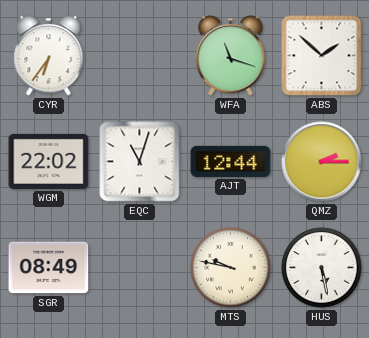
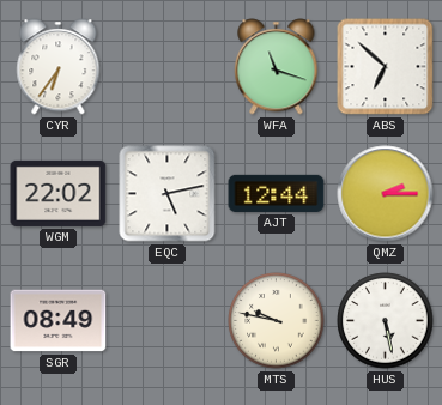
ABS: 1:52 -> 6:52 (386, 67)
EQC: 11:03 -> 5:13 (168, 194)
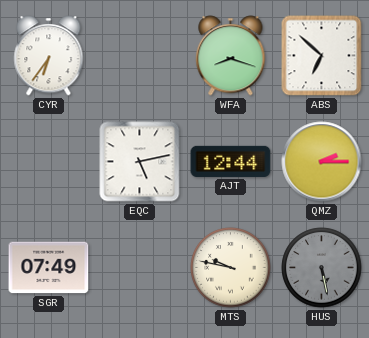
WFA: 11:18 -> 8:18 (231, 56)
WGM: 22:02 -> none (59, 193)
SGR: 08:49 -> 07:49 (49, 268)
HUS dial: white -> grey (322, 268)
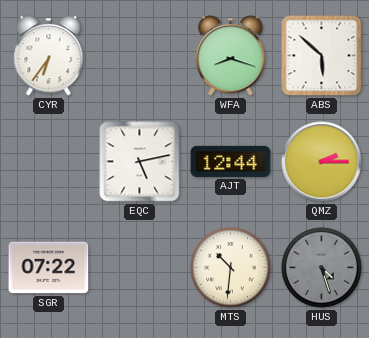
ABS: 6:52 -> 5:52 (322, 56)
SGR: 07:49 -> 07:22 (49, 268)
MTS: 9:47 -> 10:31 (231, 268)
HUS: 5:28 -> 4:27 (322, 268)
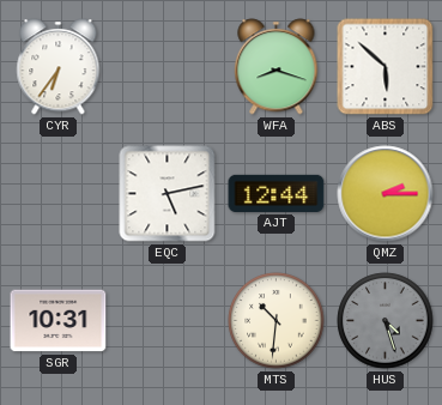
SGR: 07:22 -> 10:31 (59, 321)
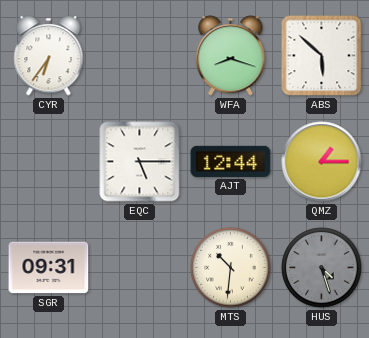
EQC: 5:13 -> 5:15 (140, 162)
QMZ: 2:15 -> 1:15 (322, 162)
SGR: 10:31 -> 09:31 (49, 268)
